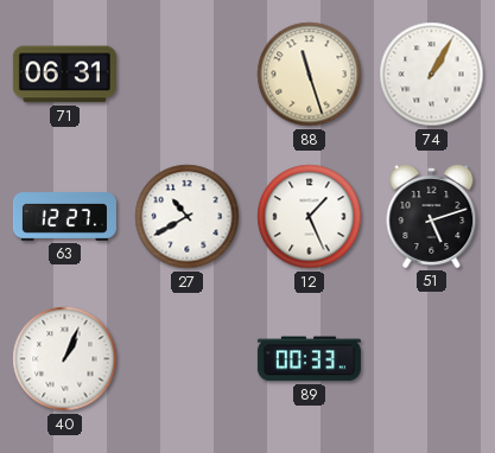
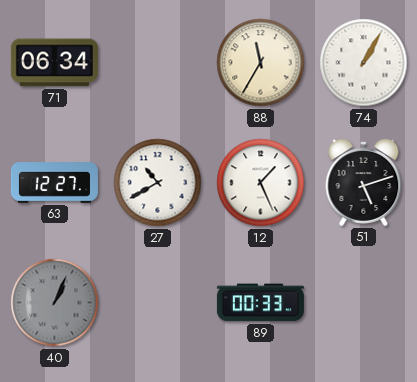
71: 06:31 -> 06:34 (54, 63)
88: 11:27 -> 11:35 (261, 63)
40 dial: white -> grey (55, 303)
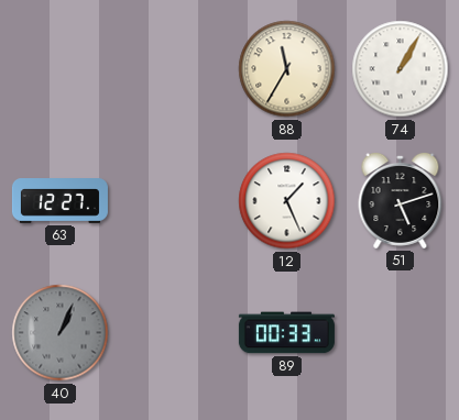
71: 06:34 -> none (54, 63)
27: 10:40 -> none (158, 183)
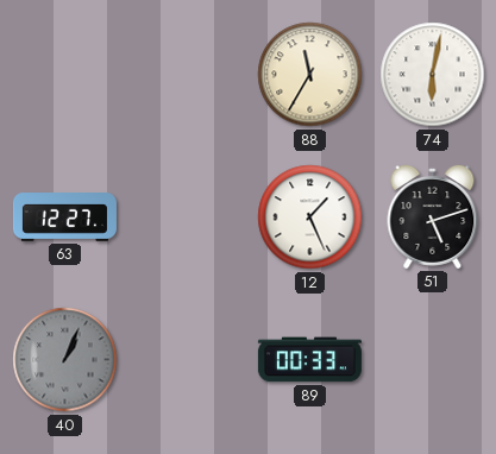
74: 1:05 -> 6:02 (433, 75)
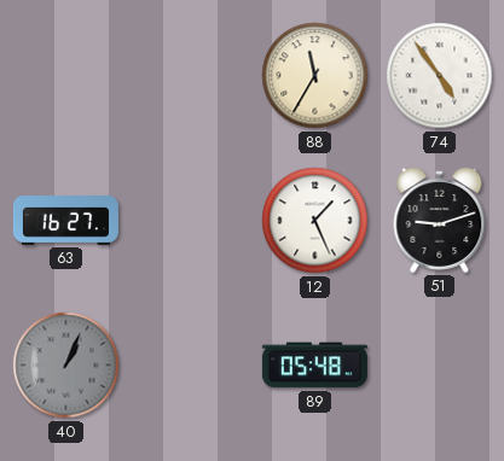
74: 6:02 -> 4:54 (440, 76)
63: 12:27 -> 16:27 (65, 221)
51: 5:12 -> 9:12 (440, 220)
89: 00:33 -> 05:48 (314, 366)
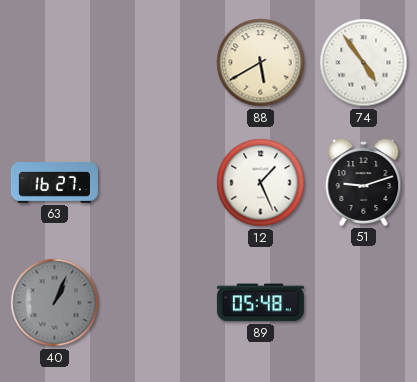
88: 11:35 -> 5:40 (261, 63)
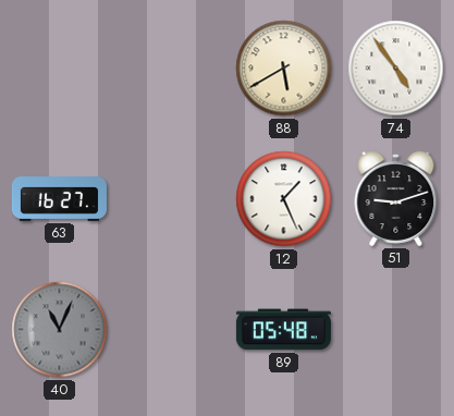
40: 1:04 -> 11:04 (60, 330)
